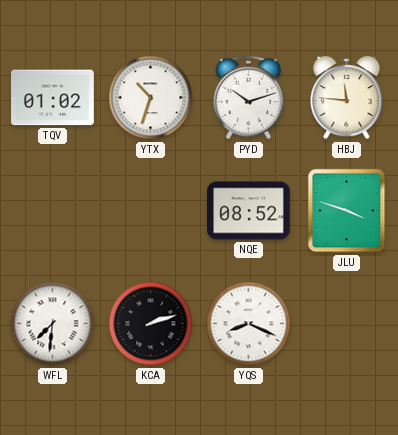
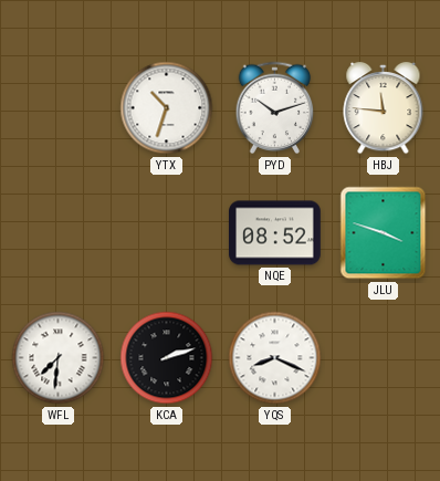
TQV: 01:02 -> none (53, 98)
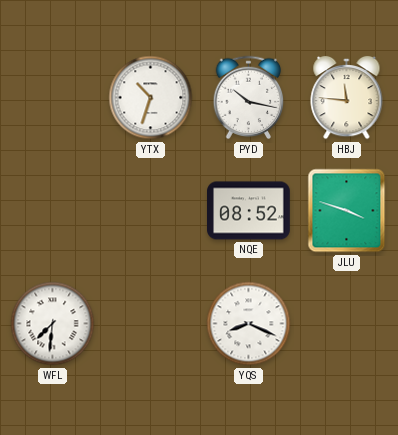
PYD: 10:12 -> 10:17 (249, 98)
KCA: 2:12 -> none (167, 358)
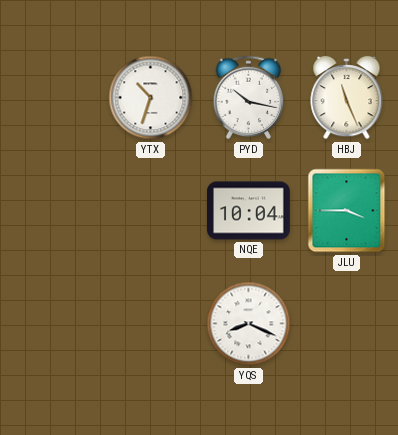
HBJ: 11:46 -> 11:26 (347, 98)
NQE: 08:52 -> 10:04 (249, 211)
JLU: 3:48 -> 3:45 (347, 211)
WFL: 7:31 -> none (53, 324)
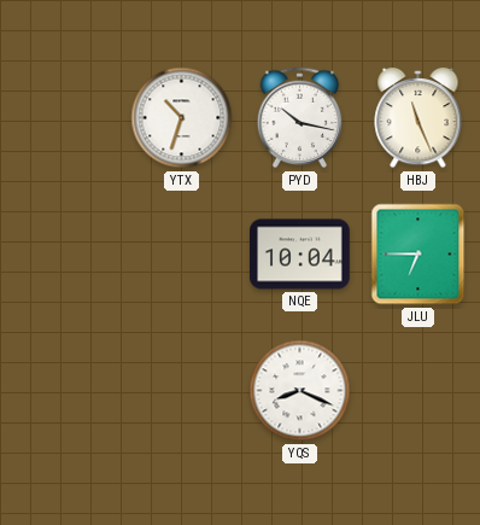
JLU: 3:45 -> 6:45 (418, 255)
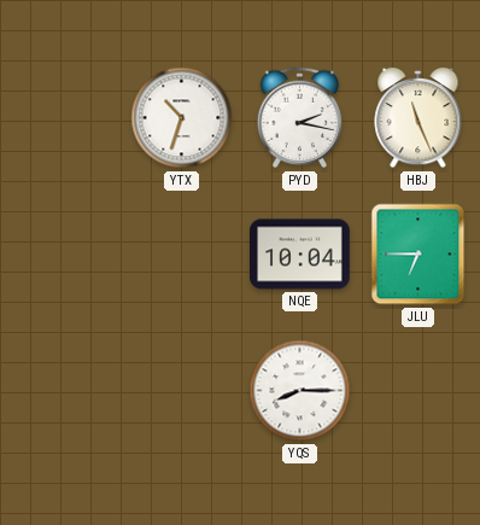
PYD: 10:17 -> 2:17 (300, 118)
YQS: 8:19 -> 8:15 (300, 391)
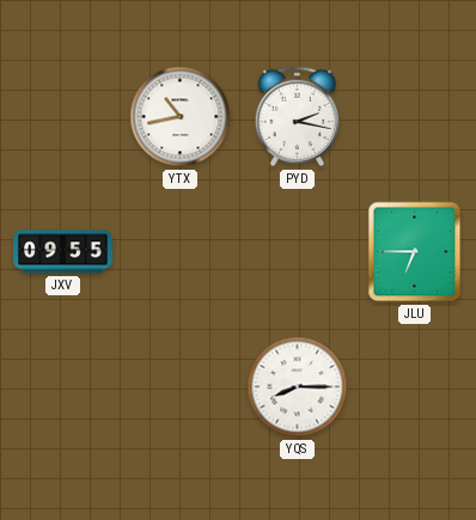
YTX: 10:33 -> 10:43 (181, 117)
HBJ: 11:26 -> none (418, 118)
JXV: none -> 09:55 (63, 252)
NQE: 10:04 -> none (300, 255)
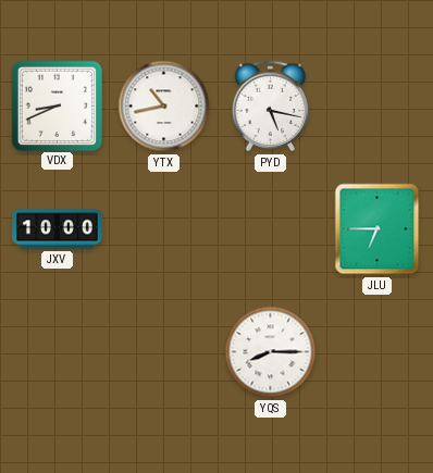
VDX: none -> 8:41 (57, 105)
PYD: 2:17 -> 5:17 (271, 107)
JXV: 09:55 -> 10:00 (58, 229)
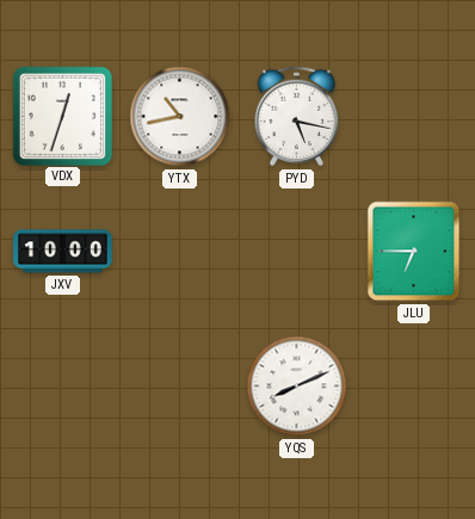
VDX: 8:41 -> 12:33 (62, 116)
YQS: 8:15 -> 8:11 (297, 387)
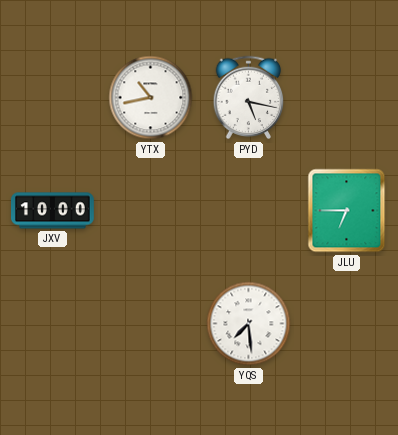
VDX: 12:33 -> none (62, 116)
YQS: 8:11 -> 7:29 (249, 324)
